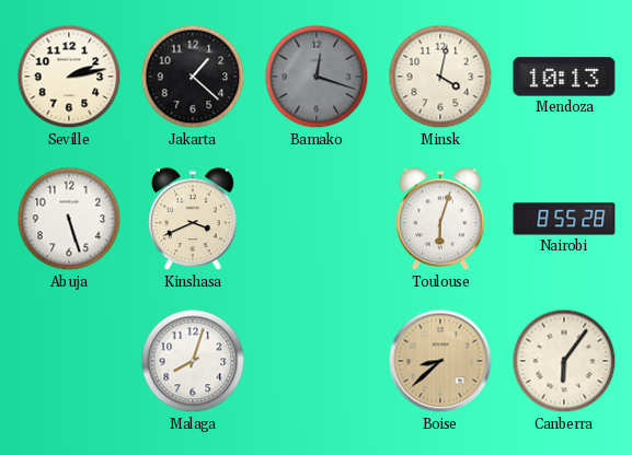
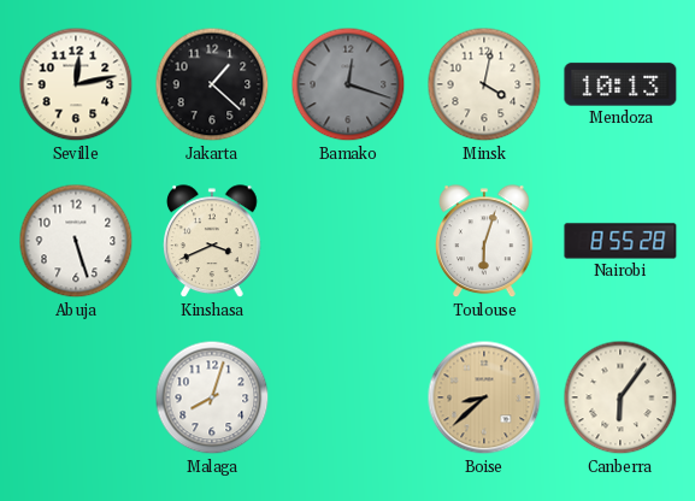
Seville: 2:13 -> 12:13 (76, 84)
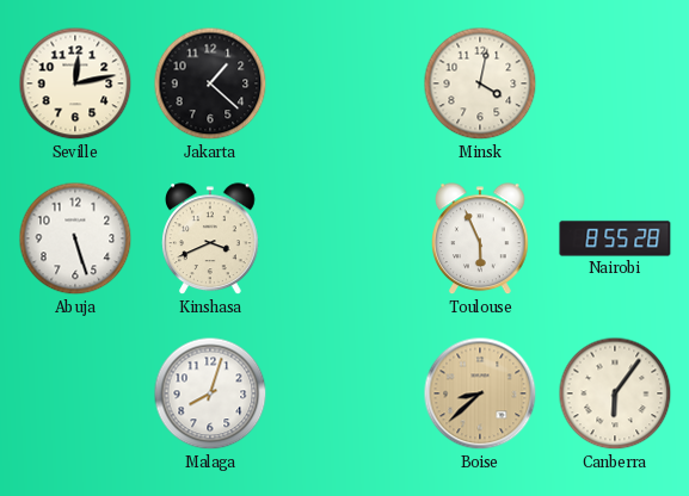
Bamako: 12:18 -> none (348, 84)
Mendoza: 10:13 -> none (620, 84)
Toulouse: 6:03 -> 5:56 (481, 240)
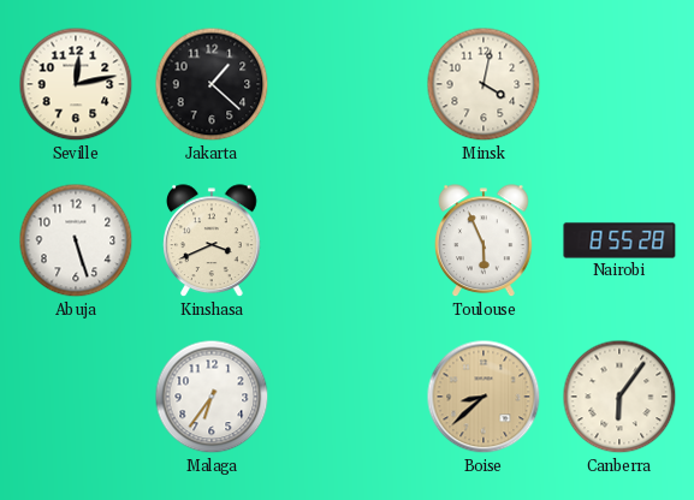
Malaga: 8:03 -> 6:36 (212, 397)
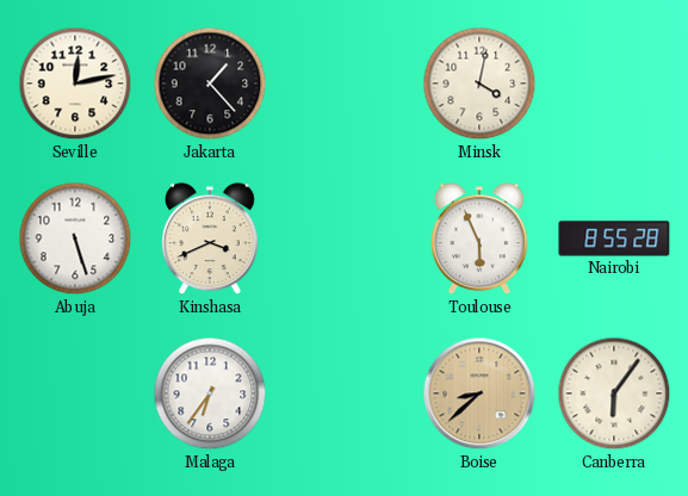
Jakarta: 1:22 -> 1:23 (210, 83)
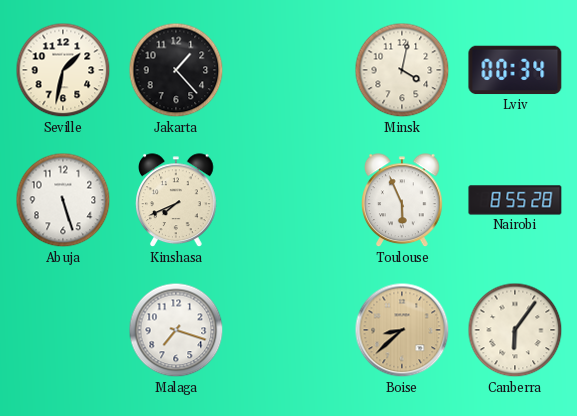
Seville: 12:13 -> 1:32 (63, 70)
Lviv: none -> 00:34 (515, 70)
Kinshasa: 3:41 -> 7:41 (177, 201)
Malaga: 6:36 -> 7:18 (176, 330)
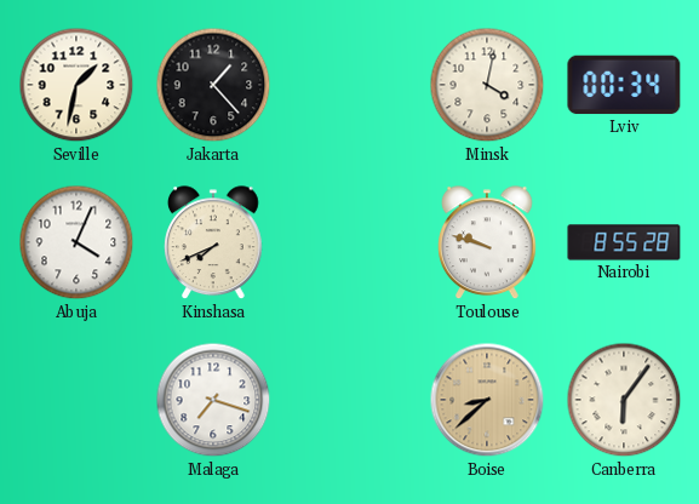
Abuja: 5:27 -> 4:04 (76, 242)
Toulouse: 5:56 -> 9:48 (488, 244)
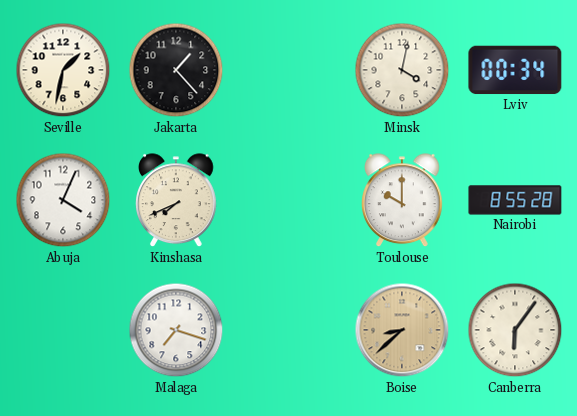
Toulouse: 9:48 -> 10:00 (403, 201)
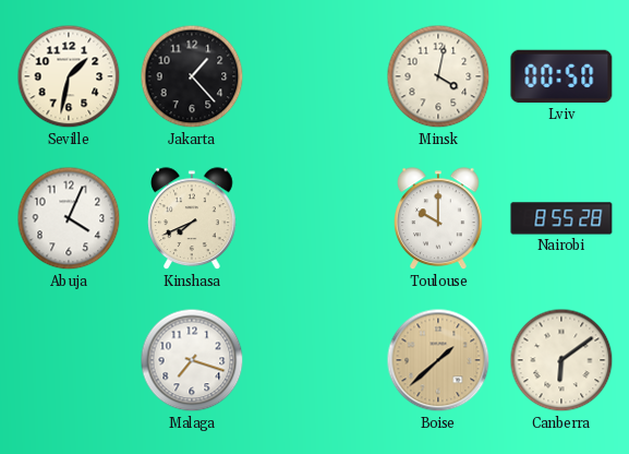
Lviv: 00:34 -> 00:50 (561, 76)
Boise: 8:38 -> 1:38 (438, 360)
Canberra: 6:06 -> 6:09 (561, 360)
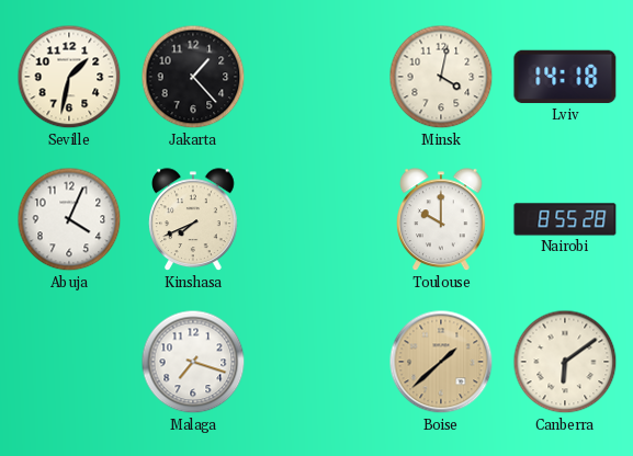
Lviv: 00:50 -> 14:18 (565, 77)
